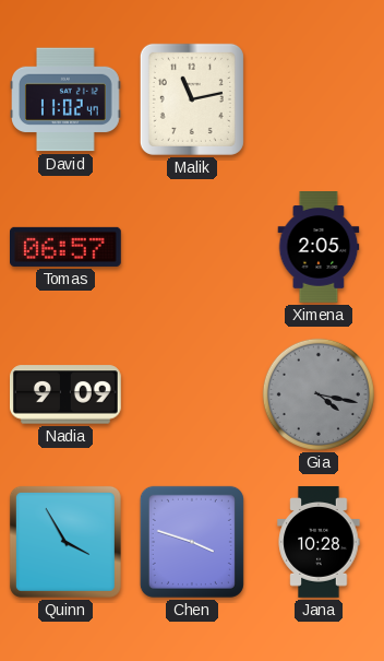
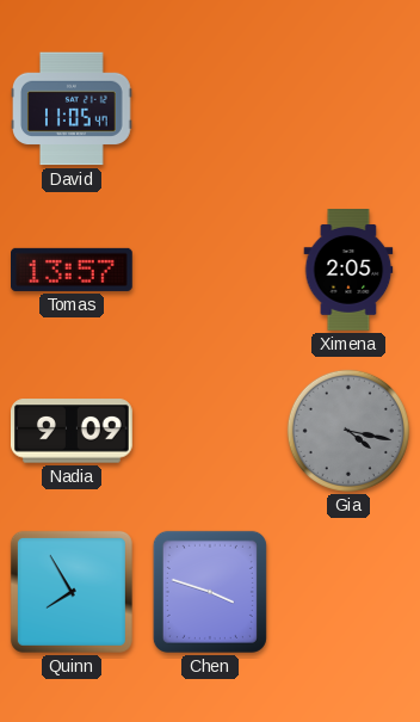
David: 11:02 -> 11:05 (73, 109)
Malik: 11:13 -> none (192, 99)
Tomas: 06:57 -> 13:57 (73, 270)
Quinn: 3:55 -> 7:55 (72, 592)
Jana: 10:28 -> none (319, 542)
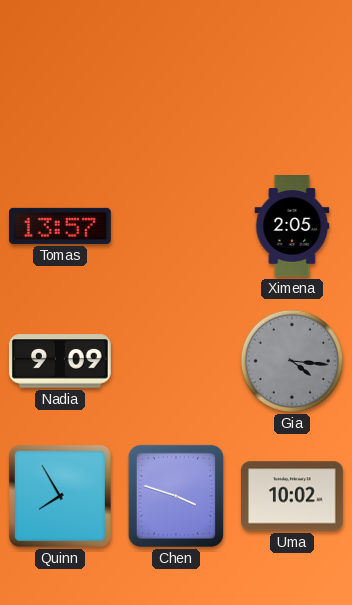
David: 11:05 -> none (73, 109)
Gia: 4:17 -> 4:16 (292, 361)
Uma: none -> 10:02 (293, 496)
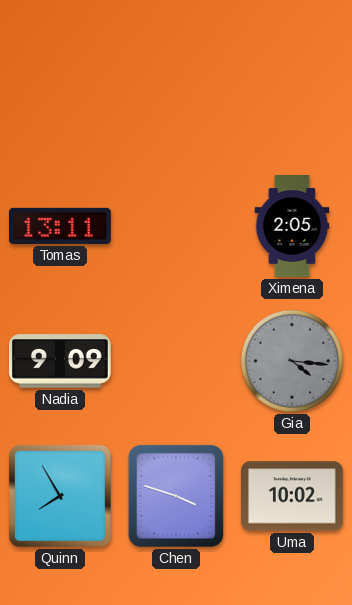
Tomas: 13:57 -> 13:11 (61, 226)
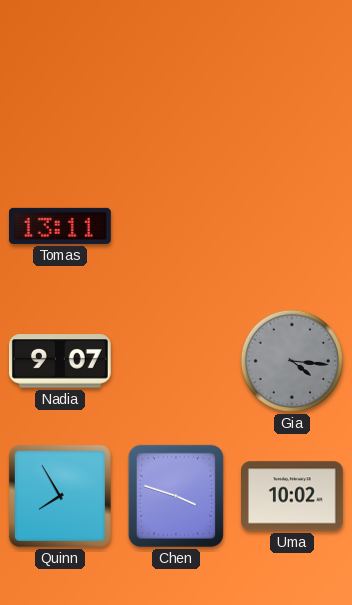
Ximena: 2:05 -> none (292, 227)
Nadia: 9:09 -> 9:07 (61, 361)
